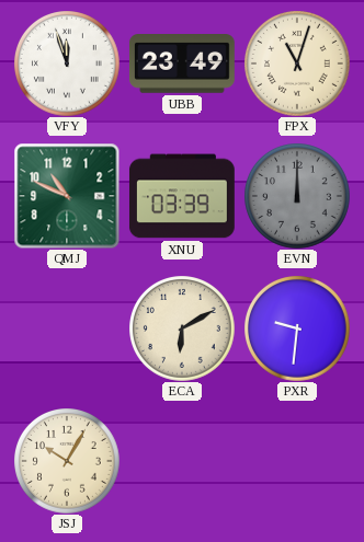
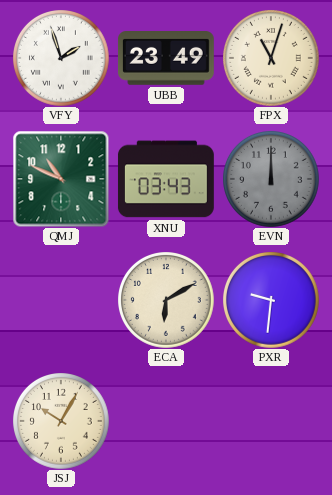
VFY: 11:57 -> 1:57 (61, 58)
XNU: 03:39 -> 03:43 (166, 179)
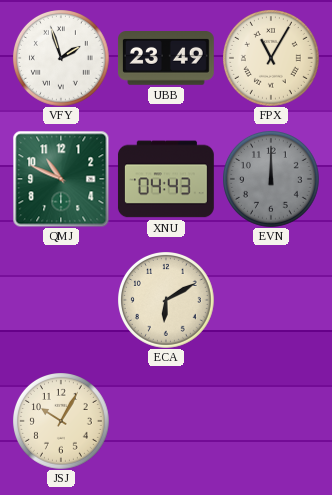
FPX: 11:03 -> 11:05 (271, 58)
XNU: 03:43 -> 04:43 (166, 179)
PXR: 9:31 -> none (271, 300)
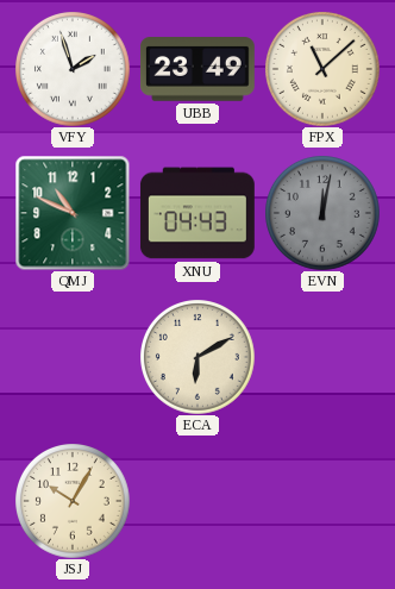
FPX: 11:05 -> 11:08 (322, 69)
EVN: 12:00 -> 12:02 (322, 213)
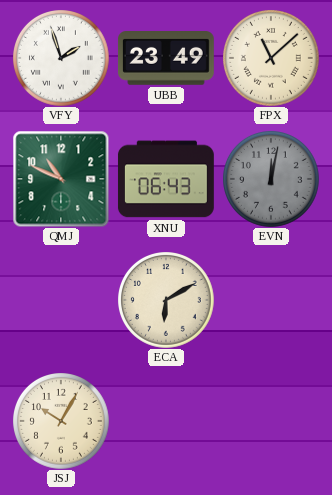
XNU: 04:43 -> 06:43 (166, 179)
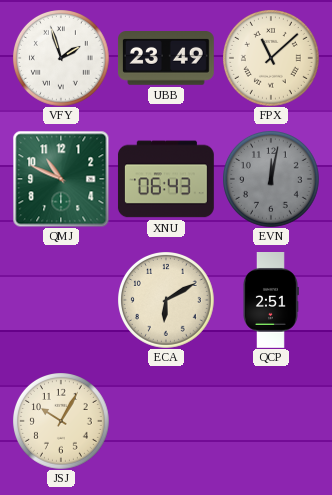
QCP: none -> 2:51 (271, 301)
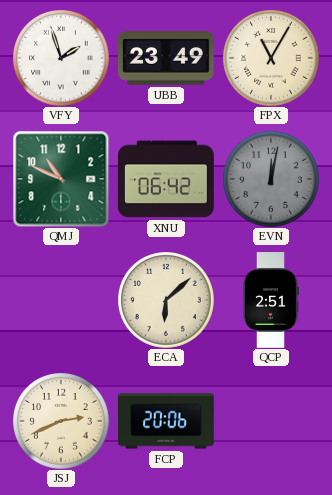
FPX: 11:08 -> 11:05 (271, 58)
XNU: 06:43 -> 06:42 (166, 179)
ECA: 6:10 -> 6:08 (166, 300)
JSJ: 10:05 -> 2:41 (61, 421)
FCP: none -> 20:06 (166, 421)
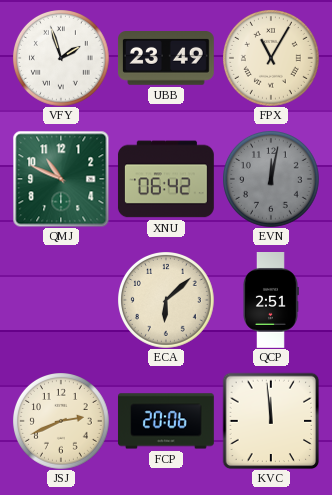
KVC: none -> 11:59 (271, 421)
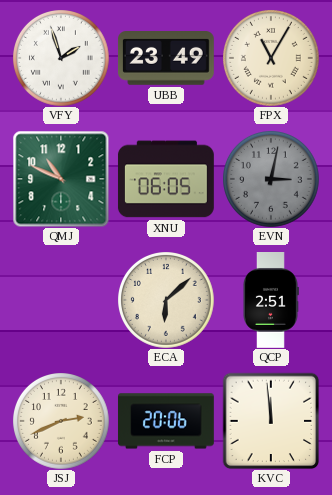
XNU: 06:42 -> 06:05 (166, 179)
EVN: 12:02 -> 3:02 (271, 179)
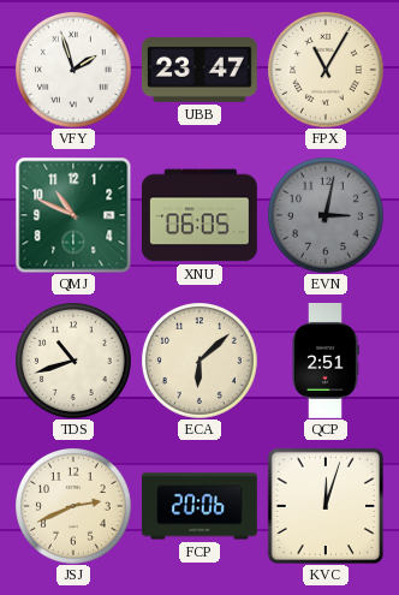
UBB: 23:49 -> 23:47 (199, 71)
TDS: none -> 10:42 (73, 361)
KVC: 11:59 -> 12:03 (326, 506)
